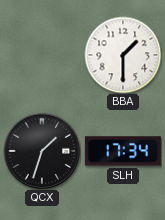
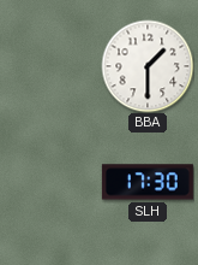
QCX: 1:33 -> none (42, 151)
SLH: 17:34 -> 17:30 (148, 182)
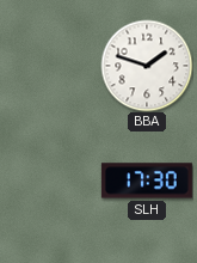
BBA: 1:30 -> 1:48 (147, 66)
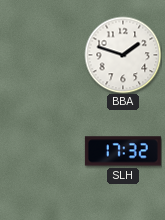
SLH: 17:30 -> 17:32 (123, 151)
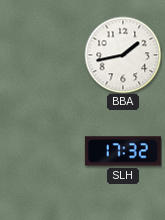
BBA: 1:48 -> 1:43 (123, 55)
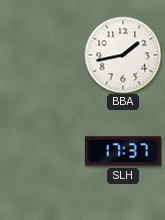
SLH: 17:32 -> 17:37 (123, 151)
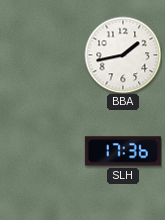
SLH: 17:37 -> 17:36 (123, 151)
